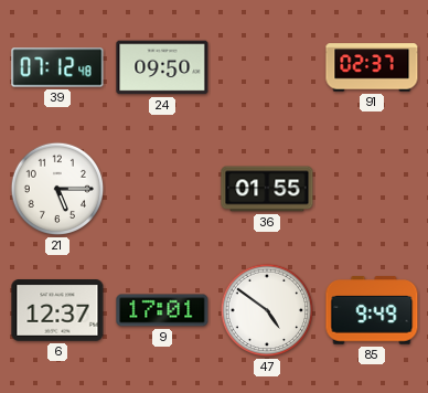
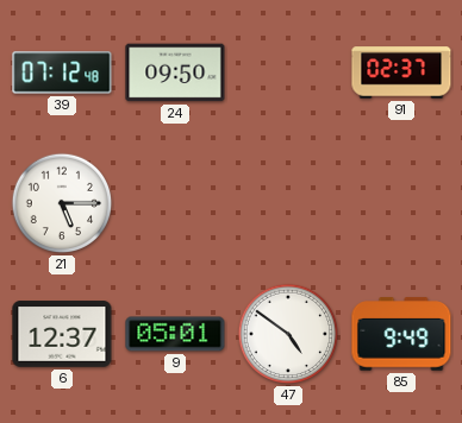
36: 01:55 -> none (267, 189)
9: 17:01 -> 05:01 (175, 334)
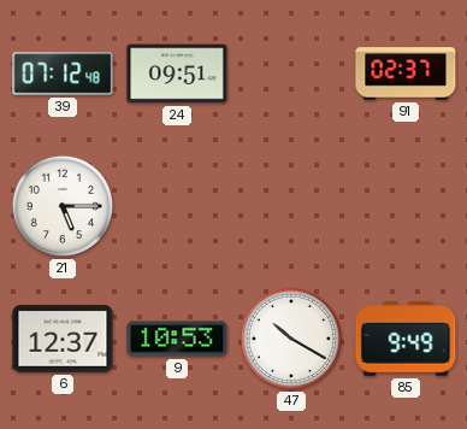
24: 09:50 -> 09:51 (177, 74)
9: 05:01 -> 10:53 (177, 339)
47: 4:51 -> 10:20 (291, 339)
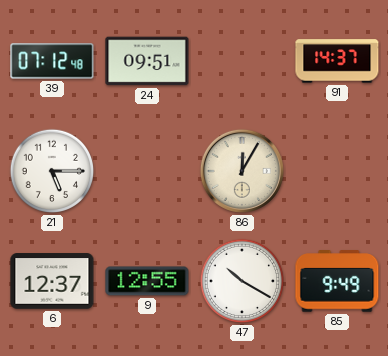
91: 02:37 -> 14:37 (337, 61)
86: none -> 12:05 (242, 171)
9: 10:53 -> 12:55 (147, 281)
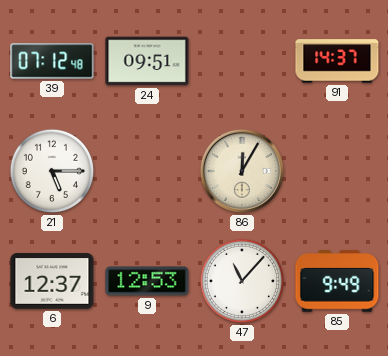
9: 12:55 -> 12:53 (147, 281)
47: 10:20 -> 11:07 (242, 281)
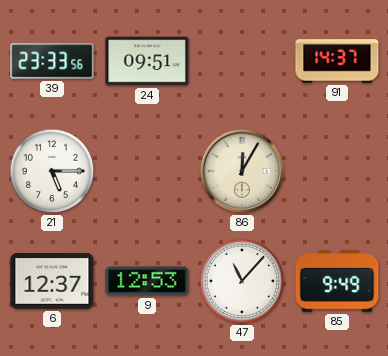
39: 07:12 -> 23:33 (52, 61)
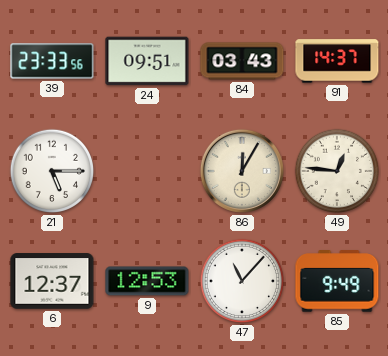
84: none -> 03:43 (242, 61)
49: none -> 12:46 (337, 171)
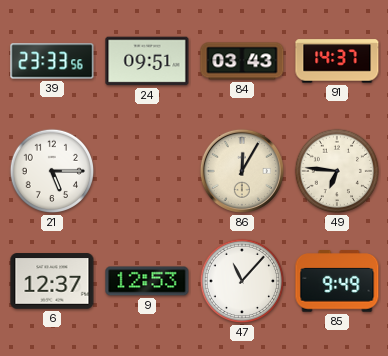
49: 12:46 -> 6:46 (337, 171)
